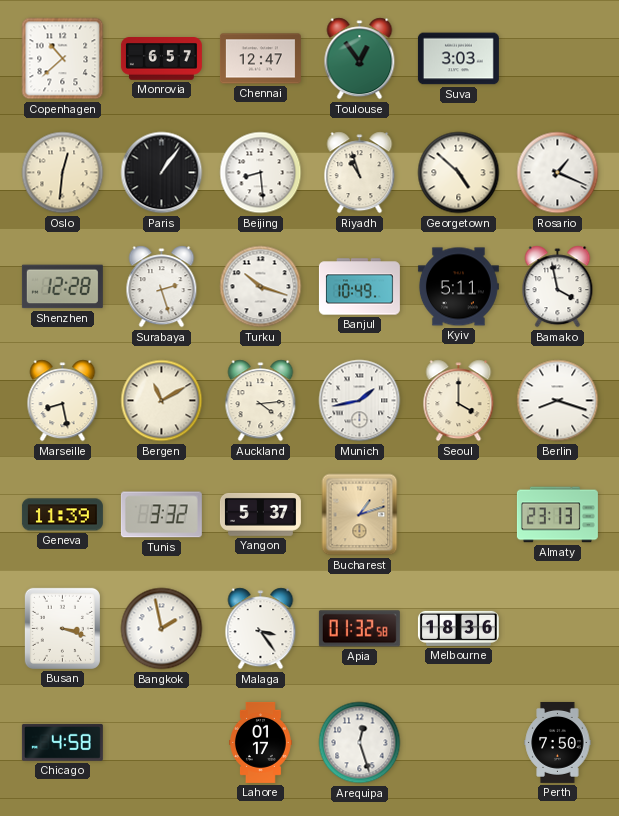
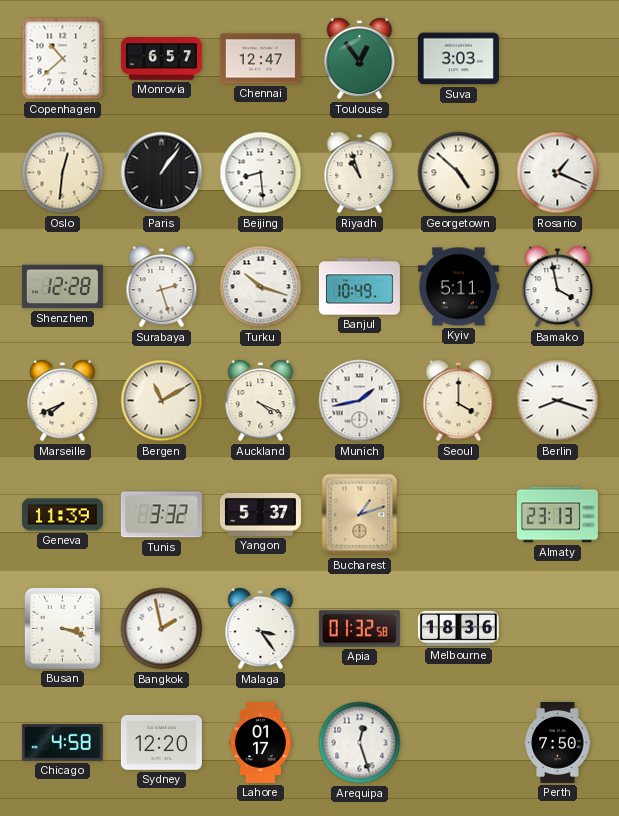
Marseille: 8:28 -> 7:41 (63, 401)
Auckland: 4:14 -> 4:19 (261, 401)
Sydney: none -> 12:20 (161, 743)
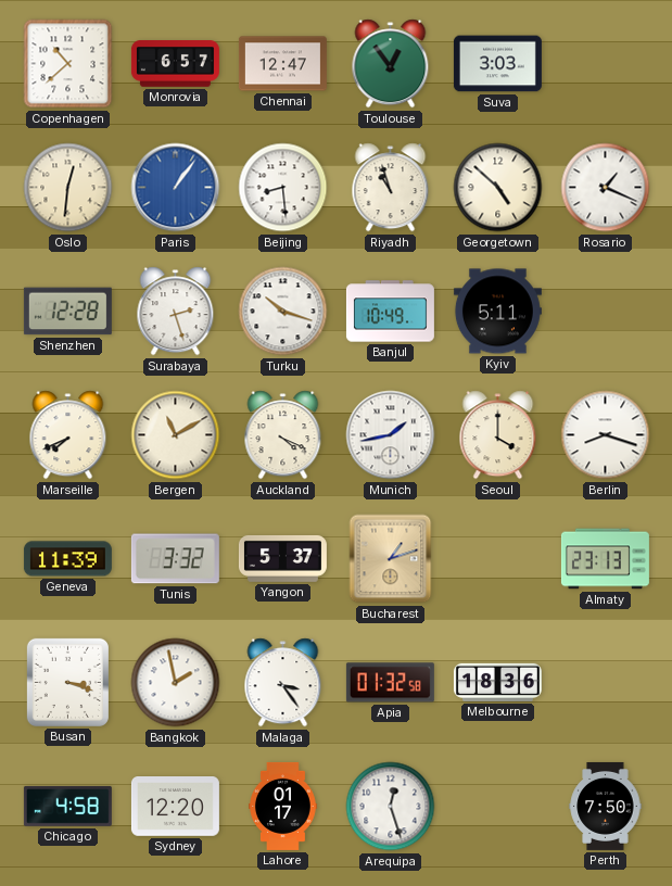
Paris dial: black -> blue (176, 188)
Bamako: 3:58 -> none (558, 287)
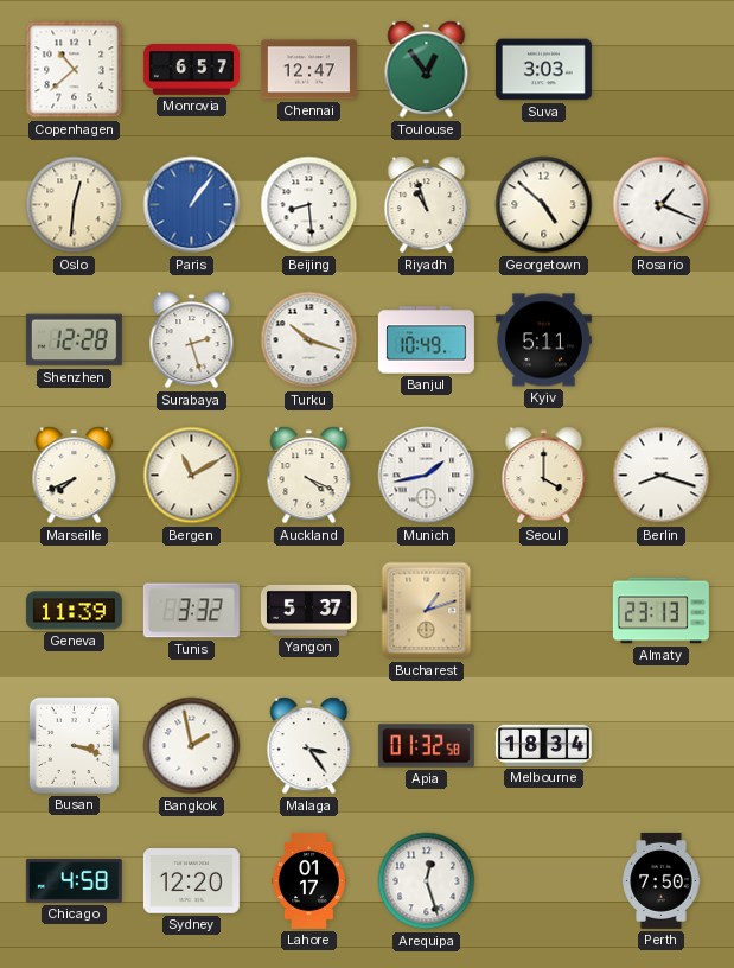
Melbourne: 18:36 -> 18:34 (543, 745)
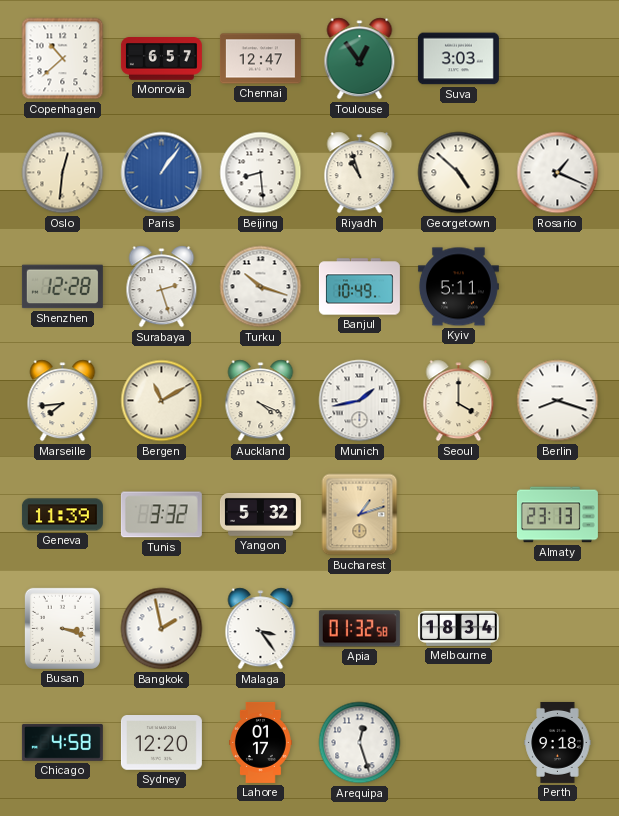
Marseille: 7:41 -> 7:44 (63, 401)
Yangon: 5:37 -> 5:32 (260, 514)
Perth: 7:50 -> 9:18 (558, 742)
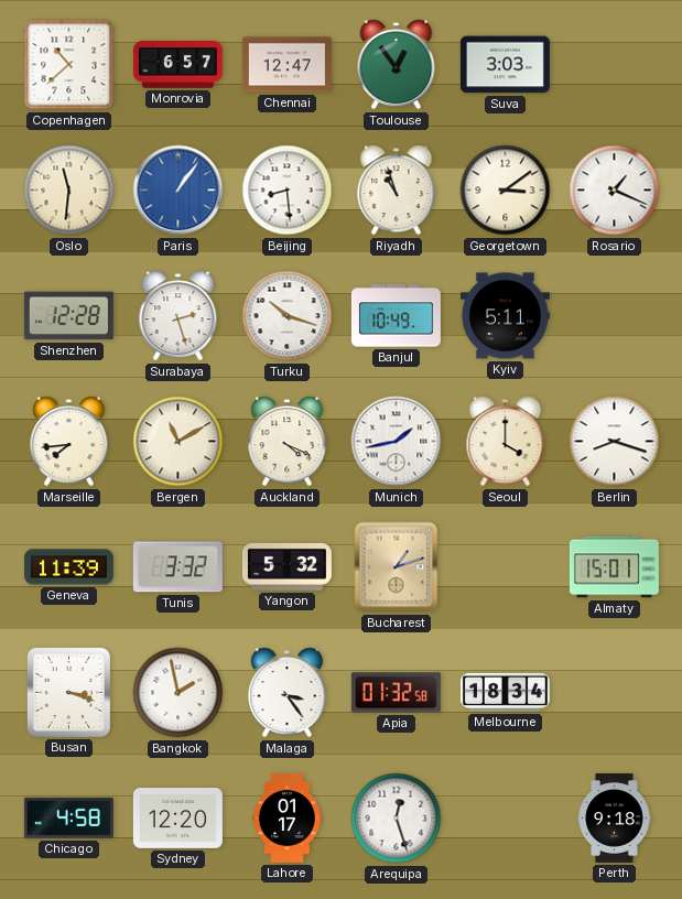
Oslo: 12:31 -> 11:31 (69, 191)
Georgetown: 4:52 -> 3:09 (506, 191)
Almaty: 23:13 -> 15:01 (614, 567)
